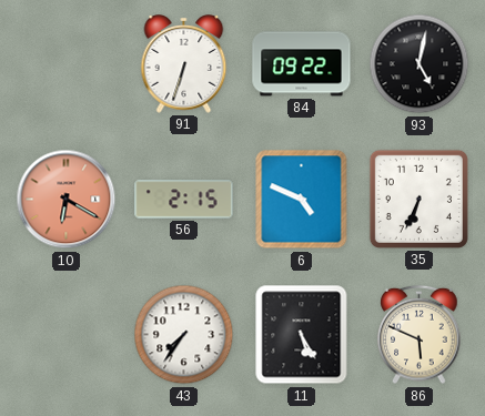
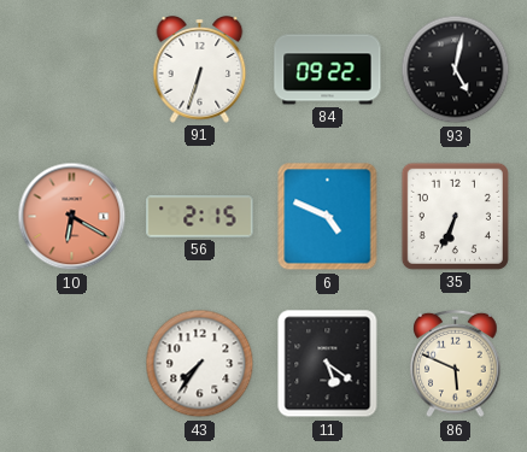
11: 5:25 -> 5:21 (328, 364)
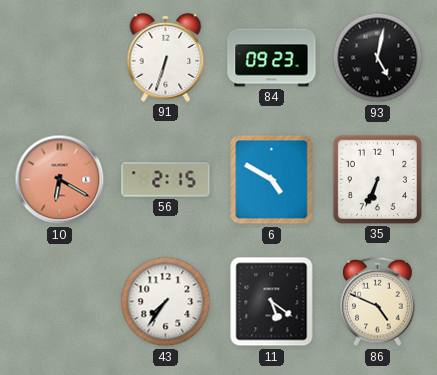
84: 09:22 -> 09:23 (272, 58)
6: 4:49 -> 4:50 (272, 180)
86: 5:49 -> 4:49 (378, 302)
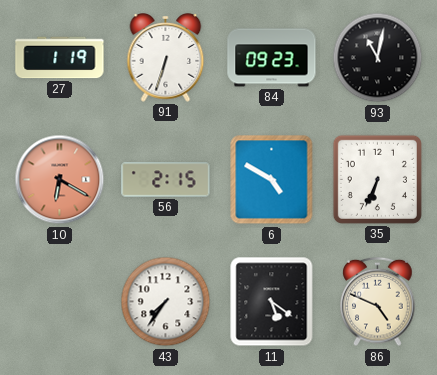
27: none -> 1:19 (60, 58)
93: 5:02 -> 11:02 (378, 58)
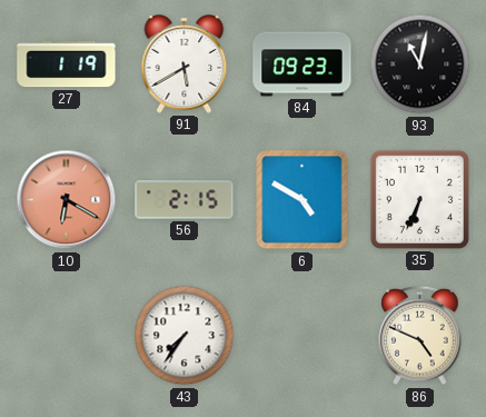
91: 6:33 -> 5:40 (185, 64)
11: 5:21 -> none (272, 302)
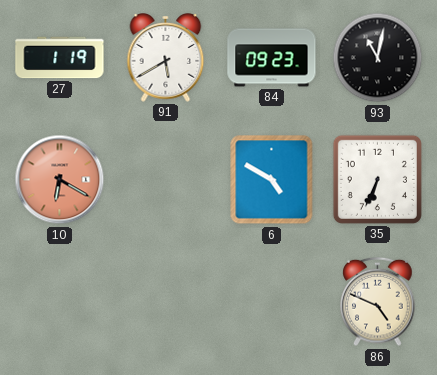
56: 2:15 -> none (185, 200)
43: 7:36 -> none (185, 336)
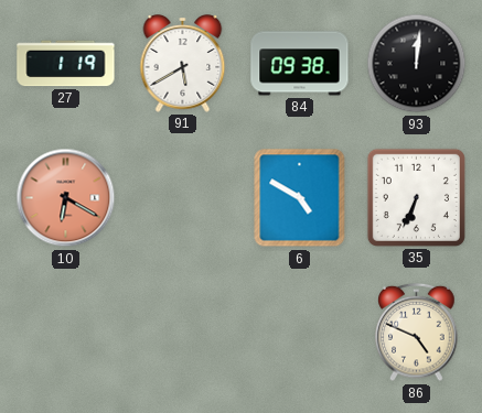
84: 09:23 -> 09:38 (300, 64)
93: 11:02 -> 12:01 (417, 64)
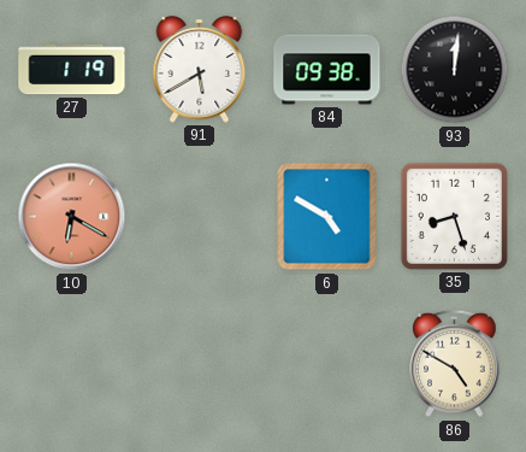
35: 6:34 -> 8:27 (454, 216)
86: 4:49 -> 4:50 (455, 364)
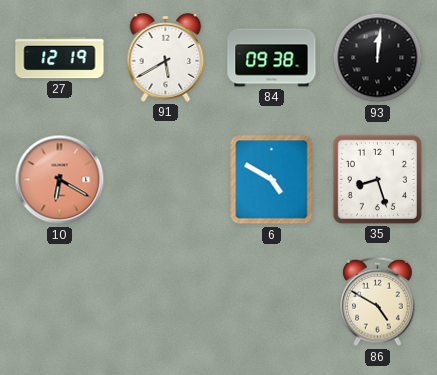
27: 1:19 -> 12:19 (60, 58)
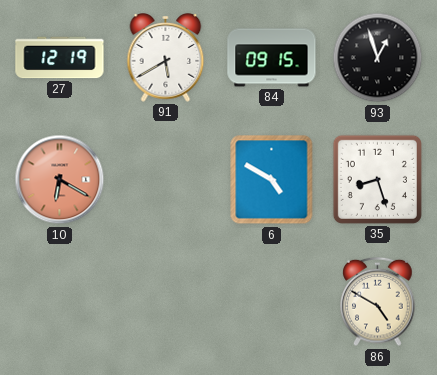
84: 09:38 -> 09:15 (272, 58)
93: 12:01 -> 12:57 (378, 58)
